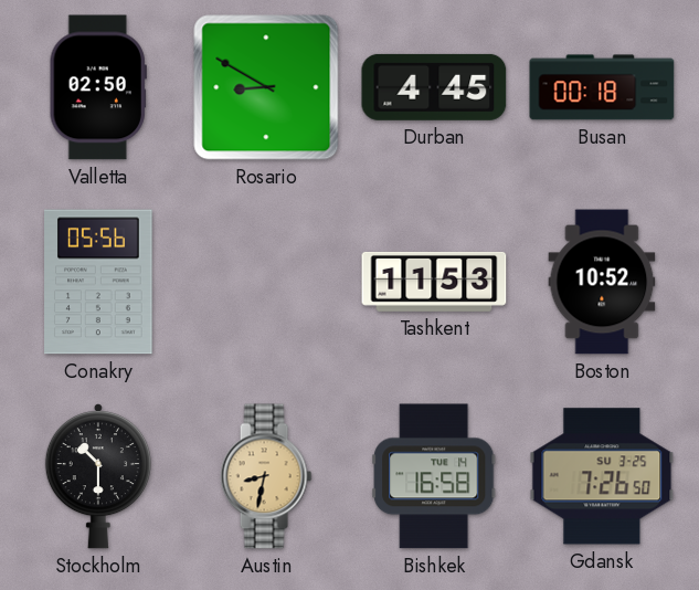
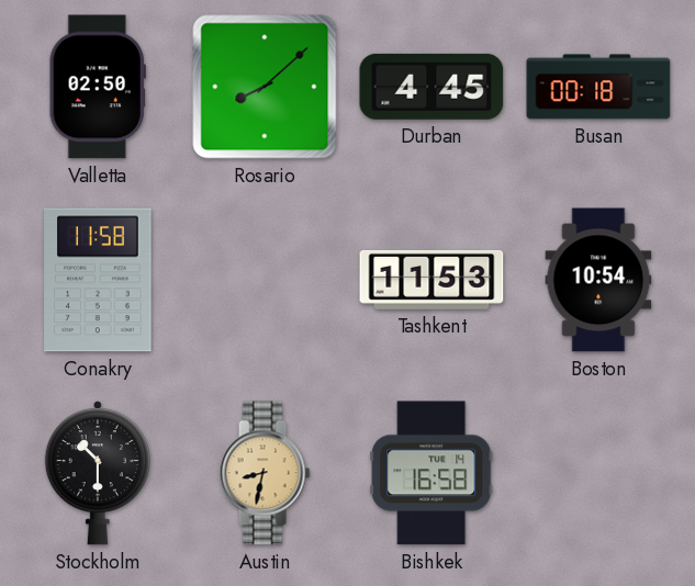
Rosario: 8:50 -> 8:08 (265, 87)
Conakry: 05:56 -> 11:58 (98, 280)
Boston: 10:52 -> 10:54 (598, 280)
Gdansk: 7:26 -> none (602, 476)
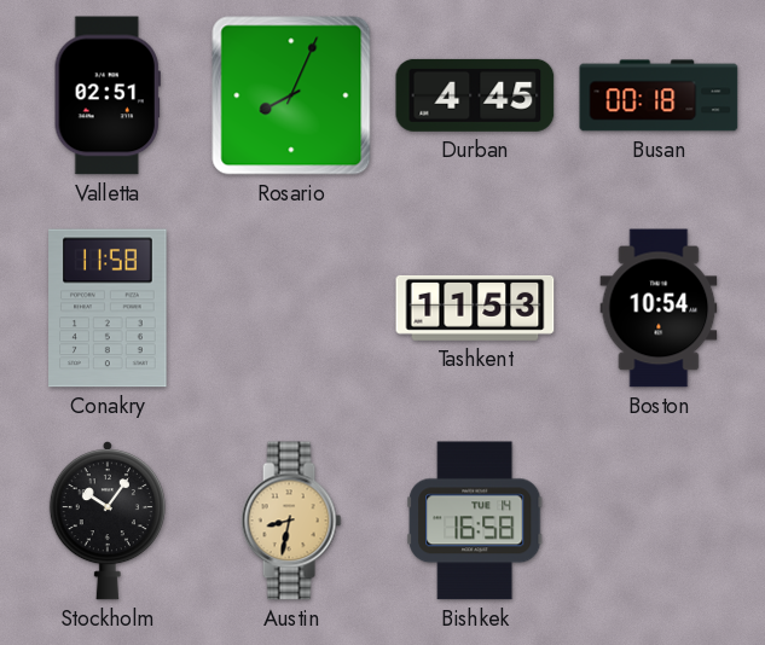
Valletta: 02:50 -> 02:51 (108, 95)
Rosario: 8:08 -> 8:04 (291, 95)
Stockholm: 10:30 -> 10:06 (108, 522)
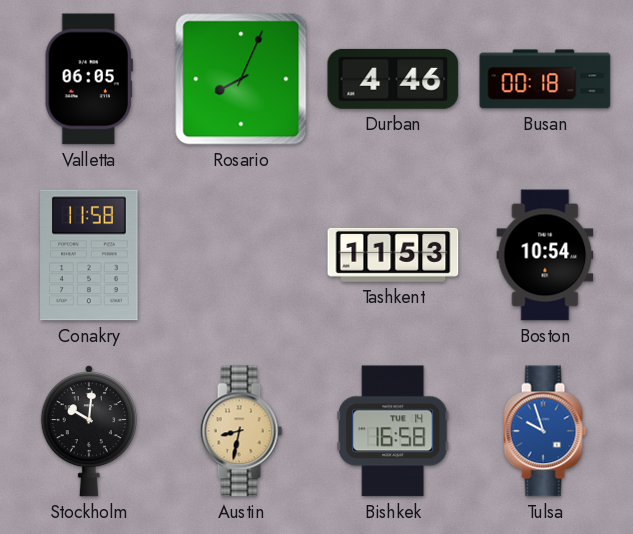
Valletta: 02:51 -> 06:05 (89, 79)
Durban: 4:45 -> 4:46 (393, 79)
Stockholm: 10:06 -> 10:01 (89, 432)
Tulsa: none -> 9:57 (545, 431)
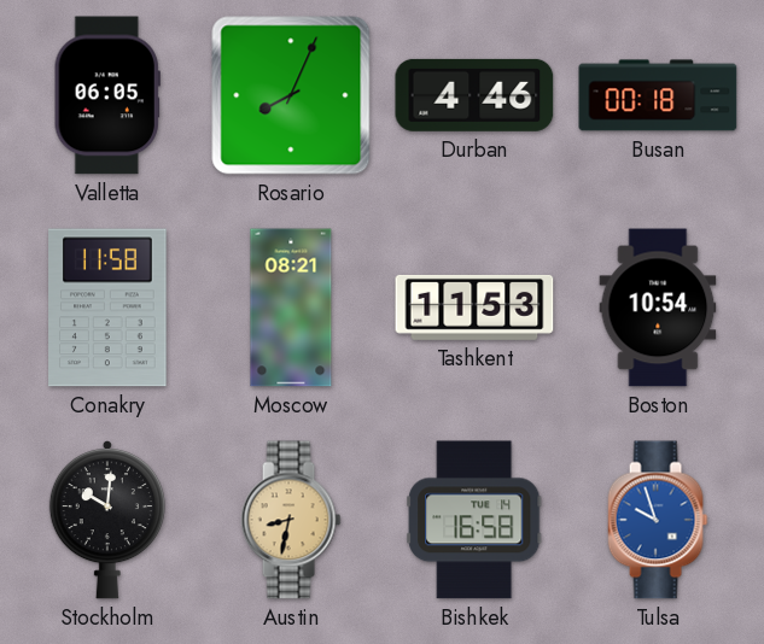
Moscow: none -> 08:21 (291, 308)
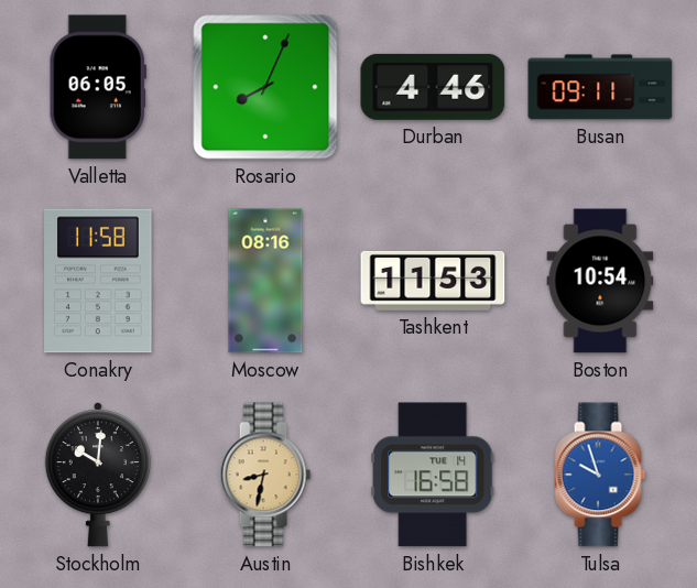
Busan: 00:18 -> 09:11 (600, 87)
Moscow: 08:21 -> 08:16 (265, 281)
